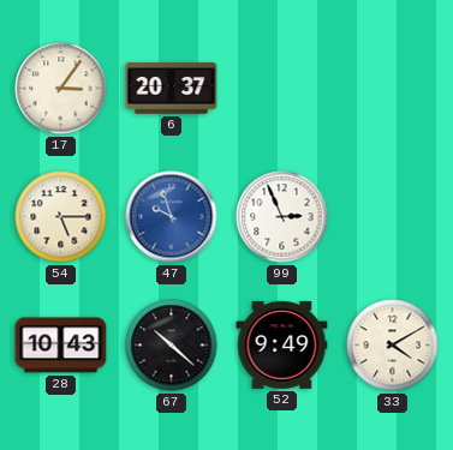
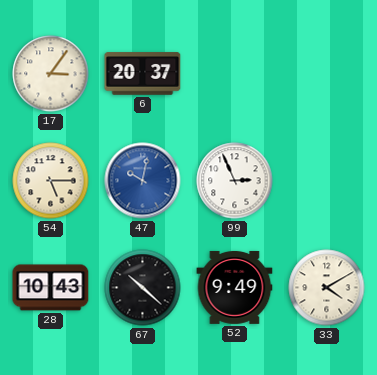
47: 9:57 -> 10:02 (143, 181)
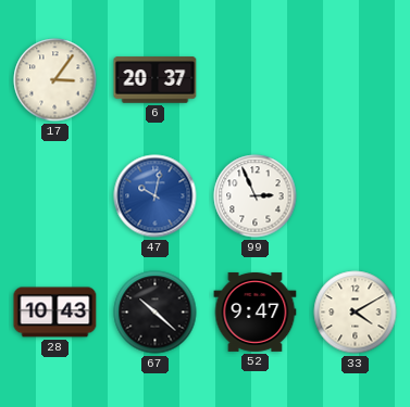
54: 5:15 -> none (51, 181)
52: 9:49 -> 9:47 (256, 313)
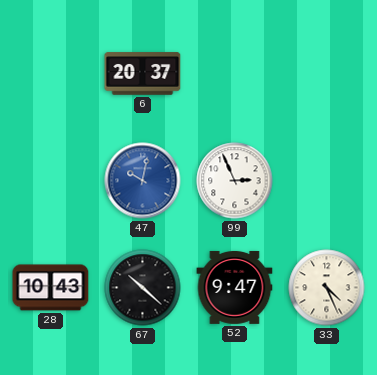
17: 3:06 -> none (55, 80)
33: 4:10 -> 4:26 (327, 288)
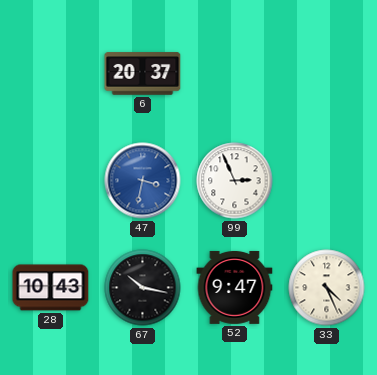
47: 10:02 -> 3:32 (143, 181)
67: 10:22 -> 10:17 (143, 288)
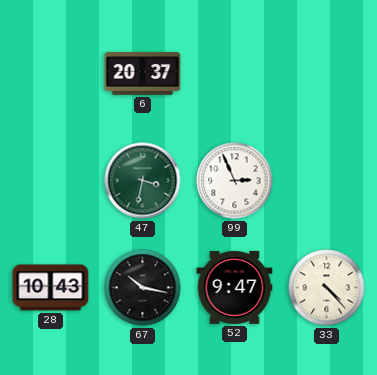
47 dial: blue -> green (143, 181)
33: 4:26 -> 4:23 (327, 288)
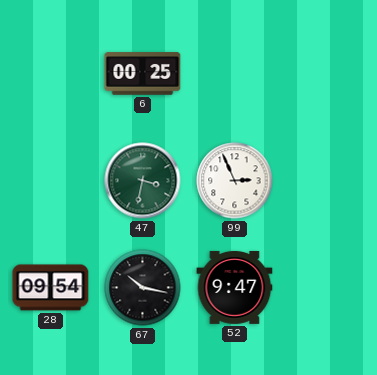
6: 20:37 -> 00:25 (143, 74)
28: 10:43 -> 09:54 (51, 288)
33: 4:23 -> none (327, 288)
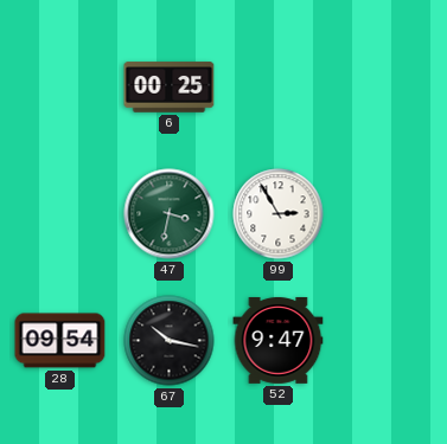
99: 2:56 -> 2:55 (279, 214)
